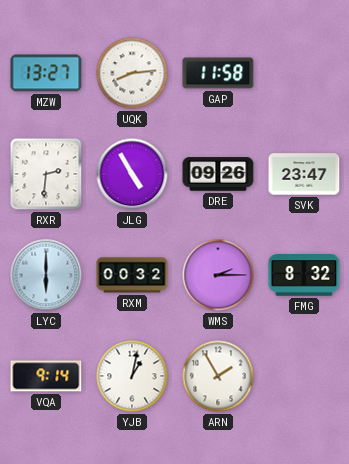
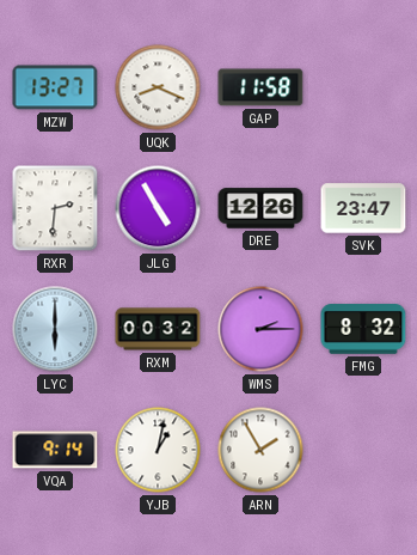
UQK: 8:14 -> 8:19 (158, 87)
DRE: 09:26 -> 12:26 (260, 208)
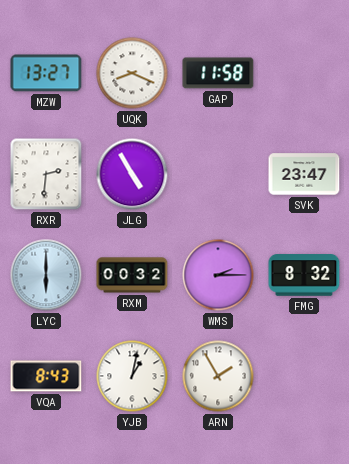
DRE: 12:26 -> none (260, 208)
VQA: 9:14 -> 8:43 (46, 376)
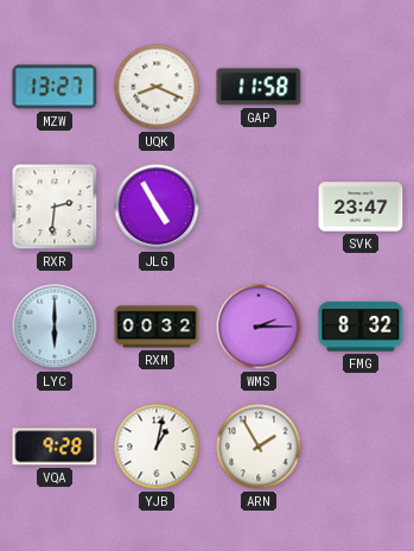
VQA: 8:43 -> 9:28 (55, 446)
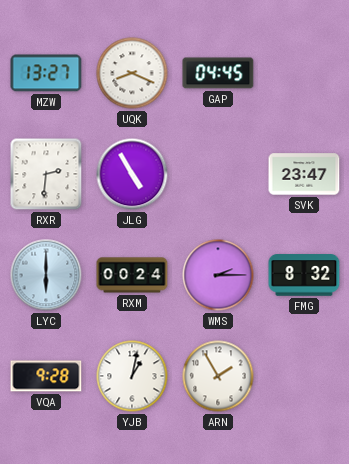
GAP: 11:58 -> 04:45 (218, 73)
RXM: 00:32 -> 00:24 (132, 275)
